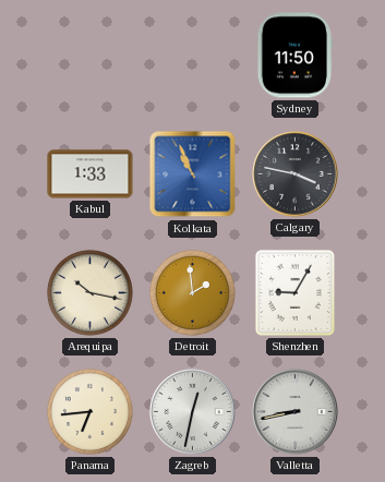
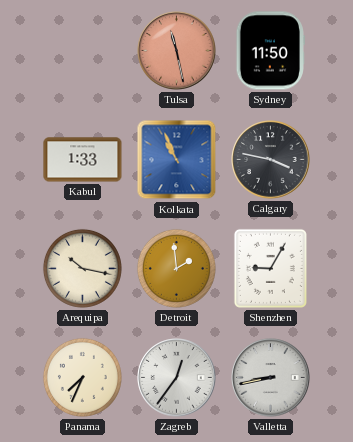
Tulsa: none -> 11:28 (177, 51)
Panama: 6:44 -> 7:34 (82, 377)
Zagreb: 12:32 -> 12:36 (177, 378)
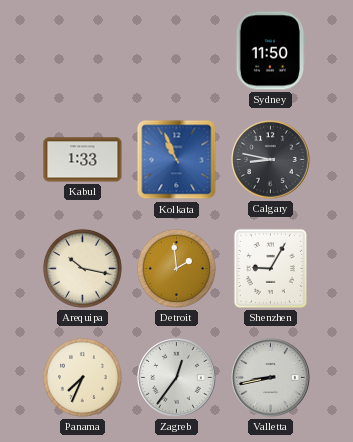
Tulsa: 11:28 -> none (177, 51)
Calgary: 3:47 -> 8:47 (271, 160)
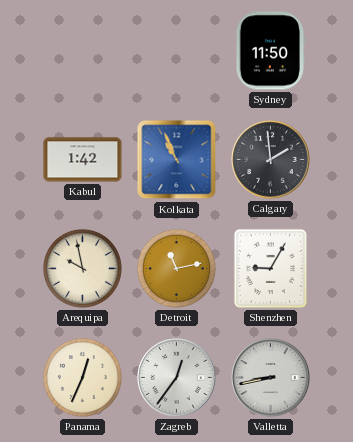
Kabul: 1:33 -> 1:42 (83, 160)
Calgary: 8:47 -> 1:59 (271, 160)
Arequipa: 10:17 -> 9:58 (82, 268)
Detroit: 1:59 -> 11:13 (176, 268)
Panama: 7:34 -> 12:34 (82, 377)
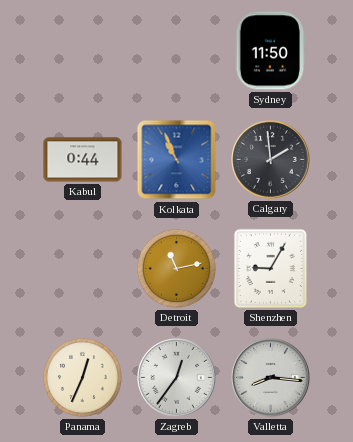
Kabul: 1:42 -> 0:44 (83, 160)
Arequipa: 9:58 -> none (82, 268)
Valletta: 8:43 -> 8:16 (271, 378)
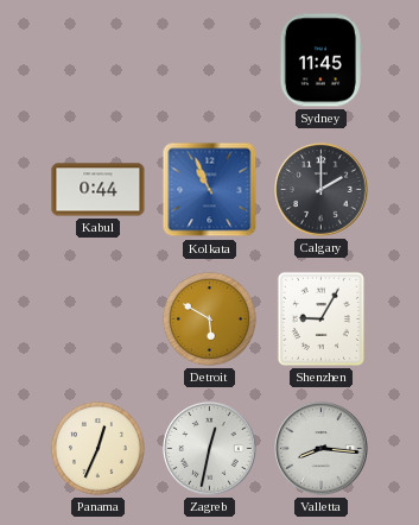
Sydney: 11:50 -> 11:45 (320, 61)
Calgary: 1:59 -> 2:00 (322, 190)
Detroit: 11:13 -> 5:50 (209, 318)
Zagreb: 12:36 -> 12:32 (210, 449)
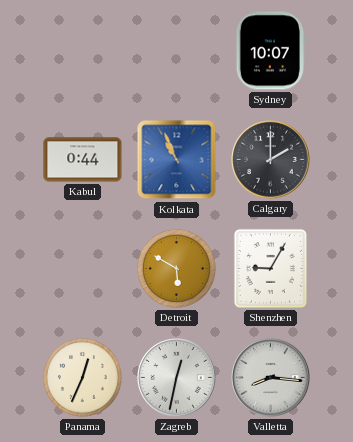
Sydney: 11:45 -> 10:07 (270, 51)
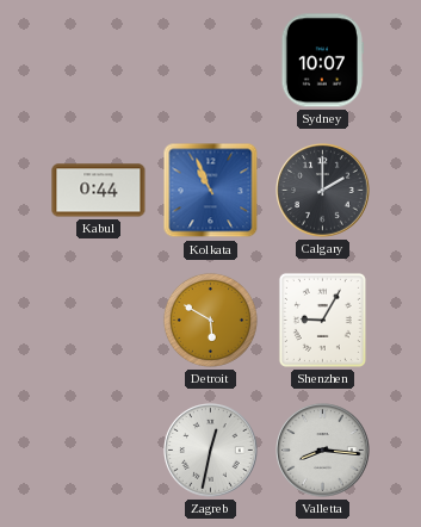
Panama: 12:34 -> none (82, 377)
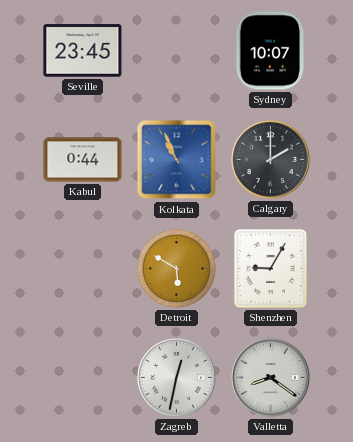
Seville: none -> 23:45 (83, 51)
Valletta: 8:16 -> 8:21 (271, 378)
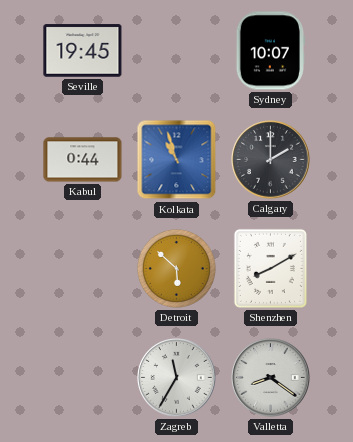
Seville: 23:45 -> 19:45 (83, 51)
Kolkata: 10:56 -> 10:57 (177, 160)
Detroit: 5:50 -> 5:52 (176, 268)
Shenzhen: 9:05 -> 8:10 (270, 268)
Zagreb: 12:32 -> 11:35 (177, 378)
